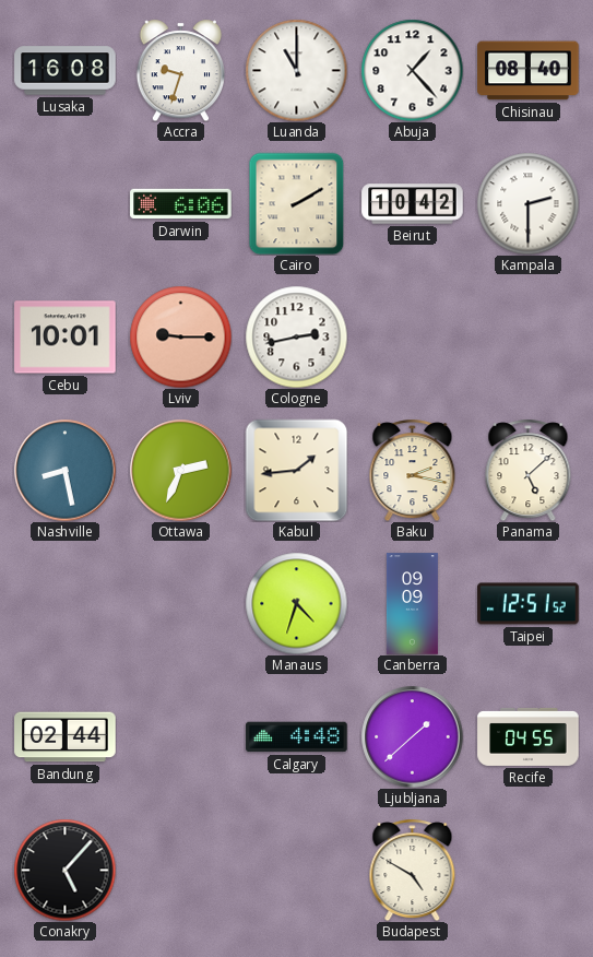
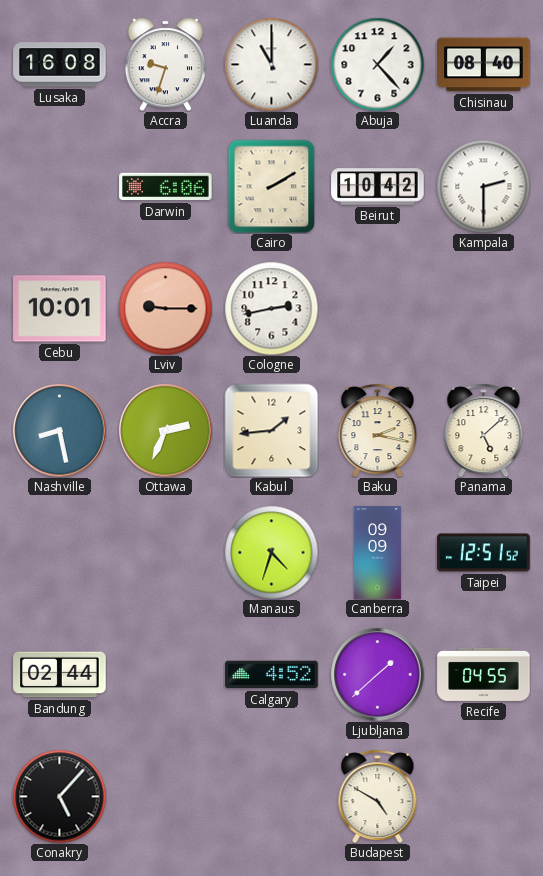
Calgary: 4:48 -> 4:52 (272, 675)
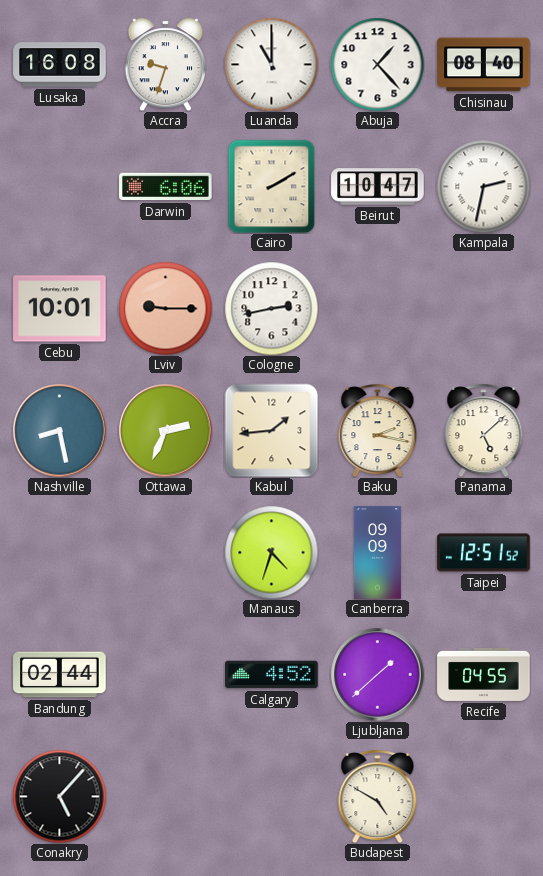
Beirut: 10:42 -> 10:47 (378, 187)
Kampala: 2:30 -> 2:32 (483, 186)
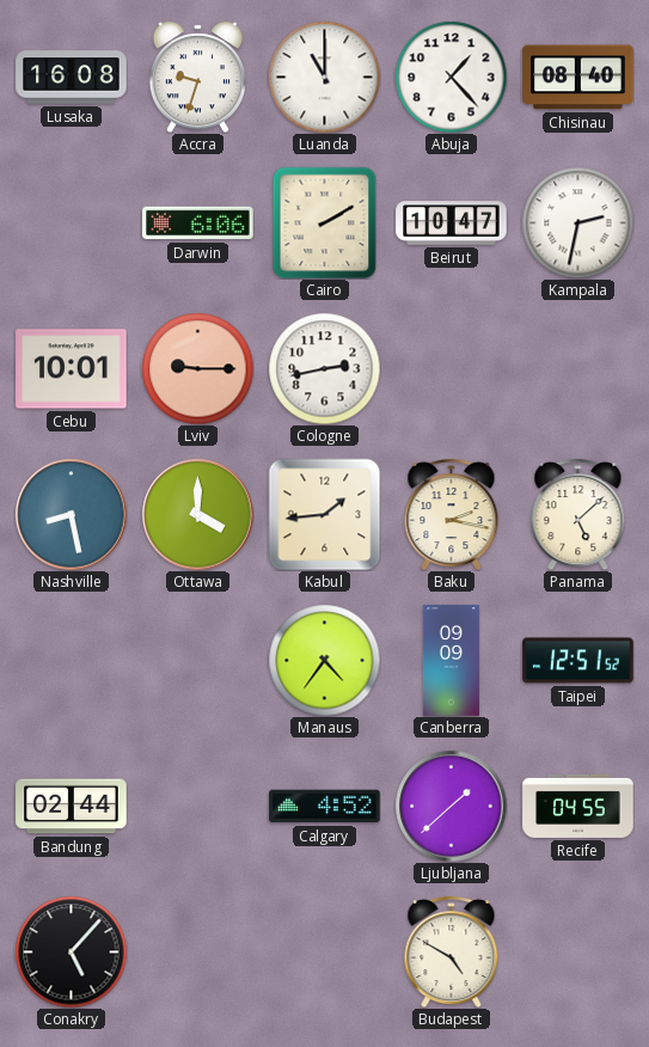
Ottawa: 2:34 -> 4:00 (197, 514)
Manaus: 4:33 -> 4:36 (324, 660)
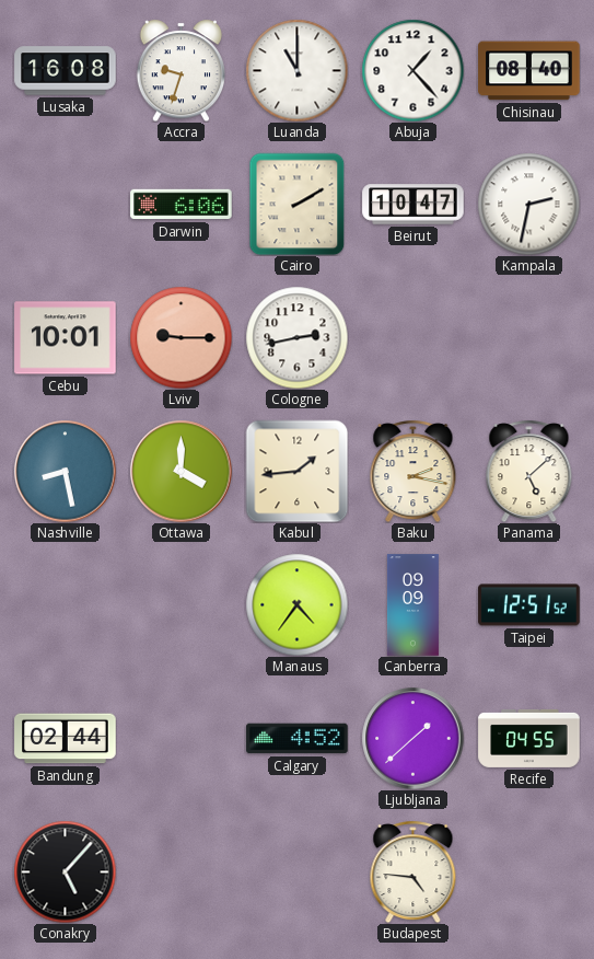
Budapest: 4:50 -> 4:46 (414, 871)
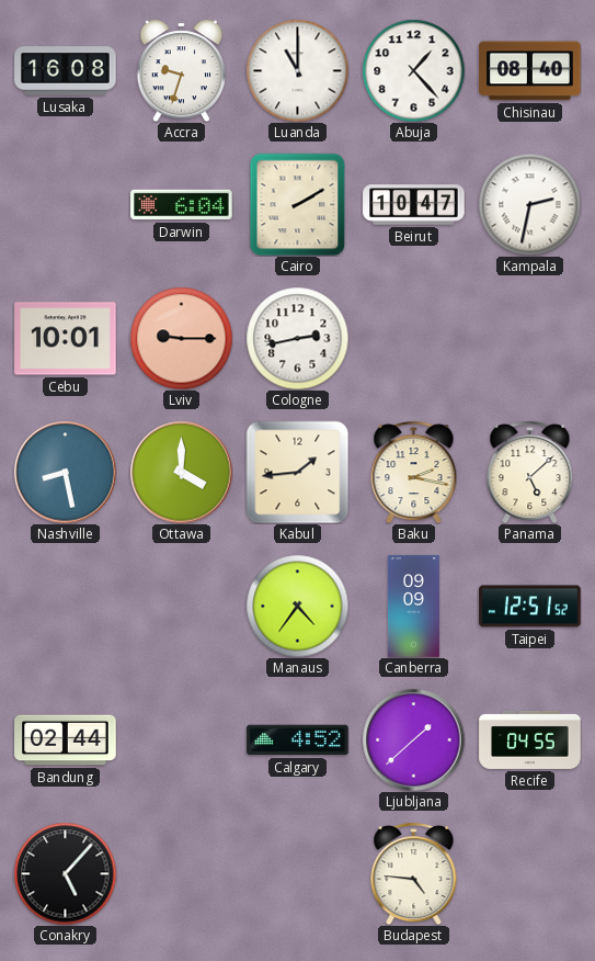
Darwin: 6:06 -> 6:04 (182, 205)
